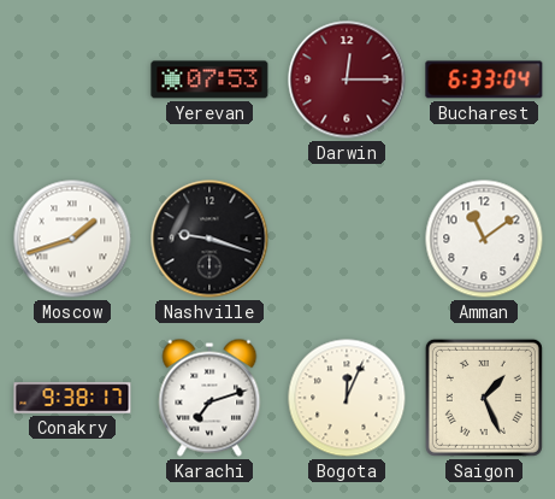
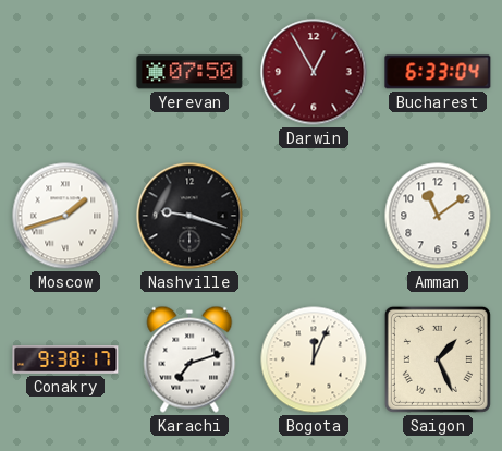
Yerevan: 07:53 -> 07:50 (189, 72)
Darwin: 12:15 -> 12:55 (314, 72)
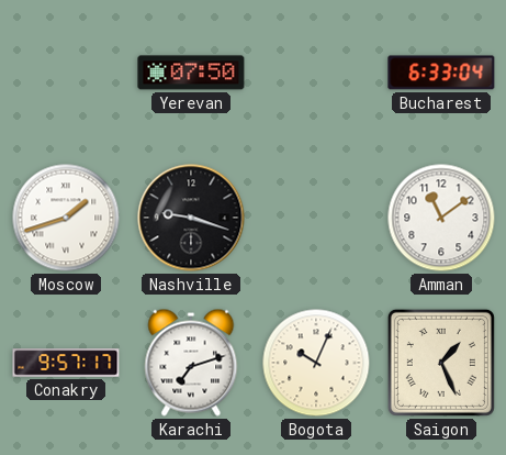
Darwin: 12:55 -> none (314, 72)
Conakry: 9:38 -> 9:57 (66, 363)
Bogota: 12:04 -> 10:04 (316, 363)
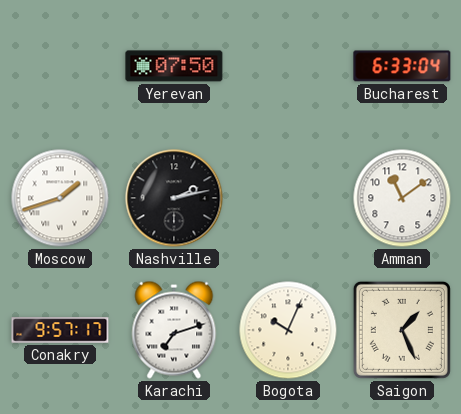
Nashville: 9:18 -> 2:13 (174, 198)
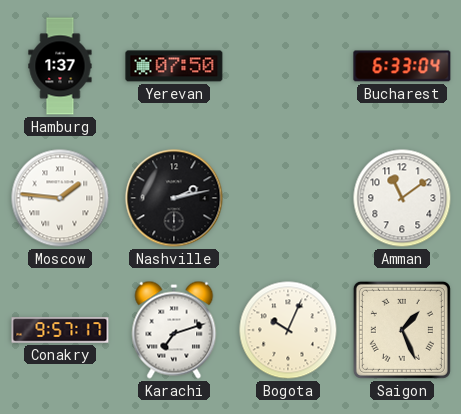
Hamburg: none -> 1:37 (60, 66)
Moscow: 1:42 -> 1:46 (60, 198)
